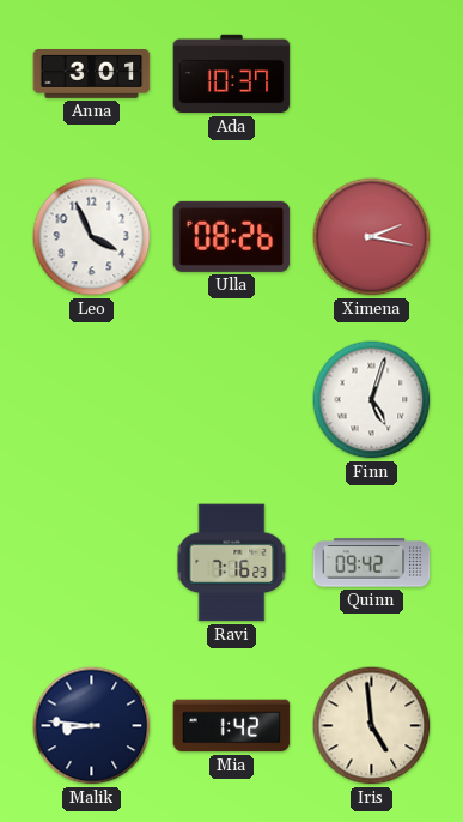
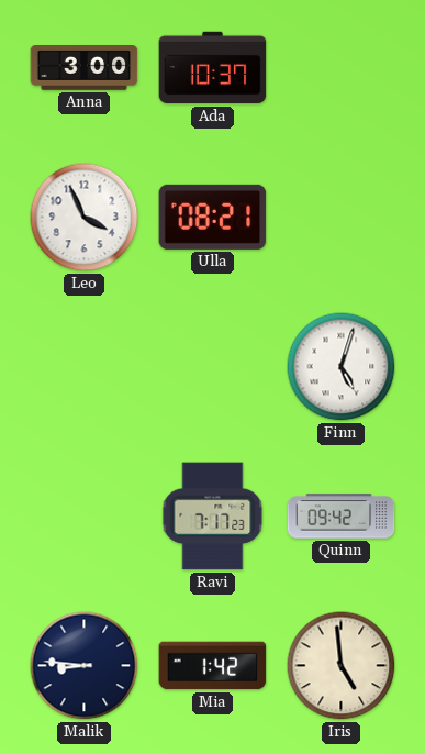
Anna: 3:01 -> 3:00 (85, 68)
Ulla: 08:26 -> 08:21 (213, 217)
Ximena: 2:17 -> none (372, 237)
Ravi: 7:16 -> 7:17 (213, 517)
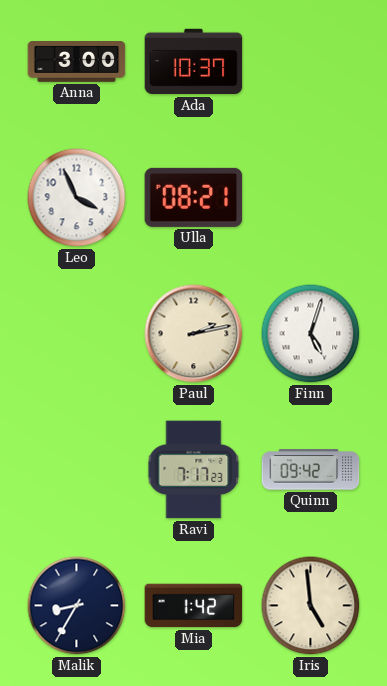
Paul: none -> 2:13 (194, 334)
Malik: 8:46 -> 8:35 (77, 606)
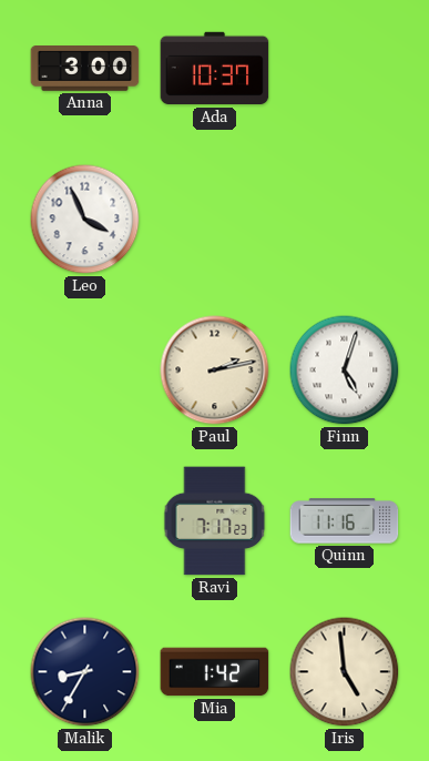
Ulla: 08:21 -> none (194, 197)
Quinn: 09:42 -> 11:16 (345, 521)
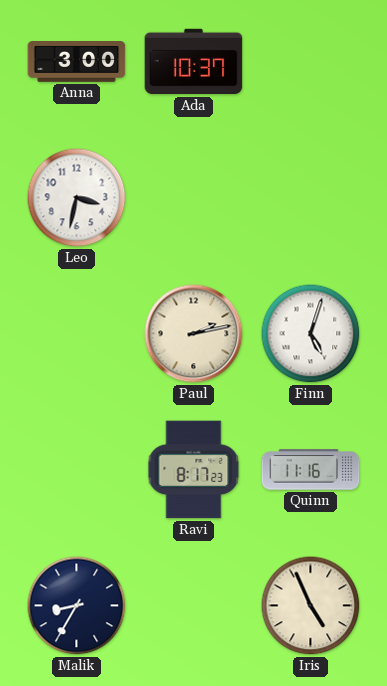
Leo: 3:56 -> 3:32 (77, 198)
Ravi: 7:17 -> 8:17 (194, 470)
Mia: 1:42 -> none (215, 672)
Iris: 4:59 -> 4:56 (311, 606)
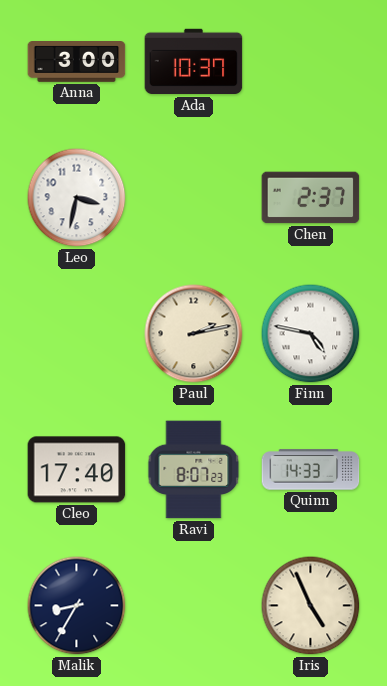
Chen: none -> 2:37 (311, 198)
Finn: 5:03 -> 4:47 (311, 334)
Cleo: none -> 17:40 (77, 470)
Ravi: 8:17 -> 8:07 (194, 470)
Quinn: 11:16 -> 14:33 (311, 470)
